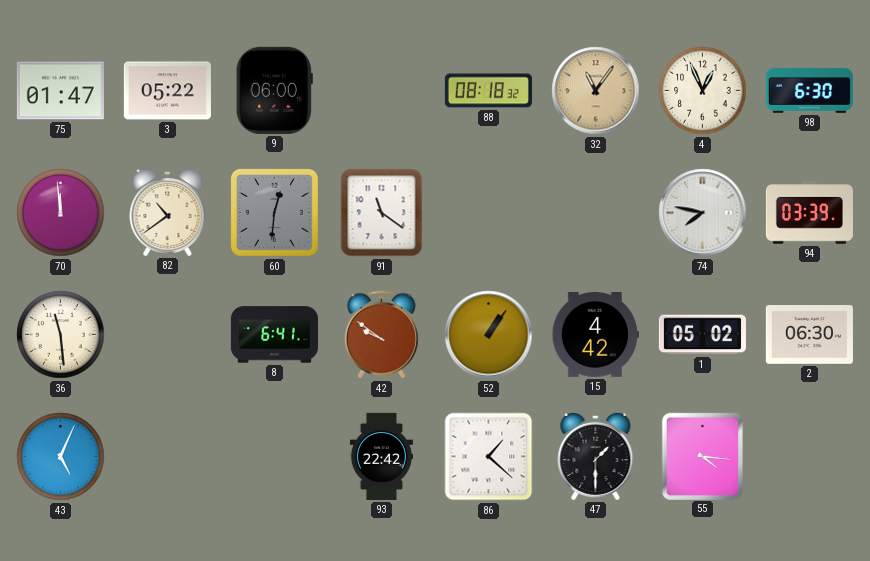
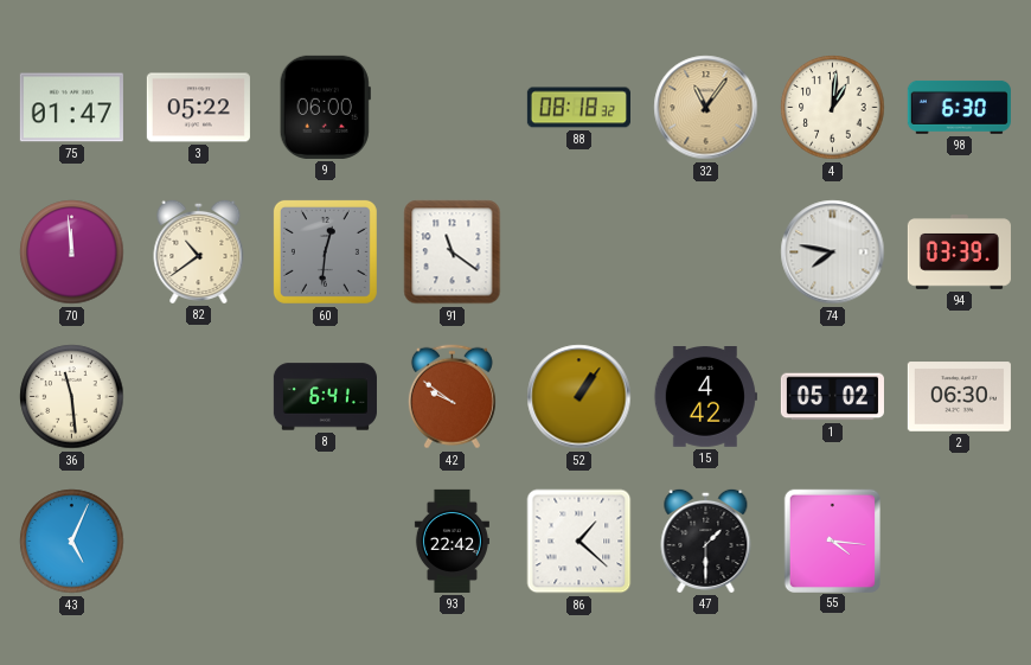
4: 12:56 -> 1:01 (833, 108)
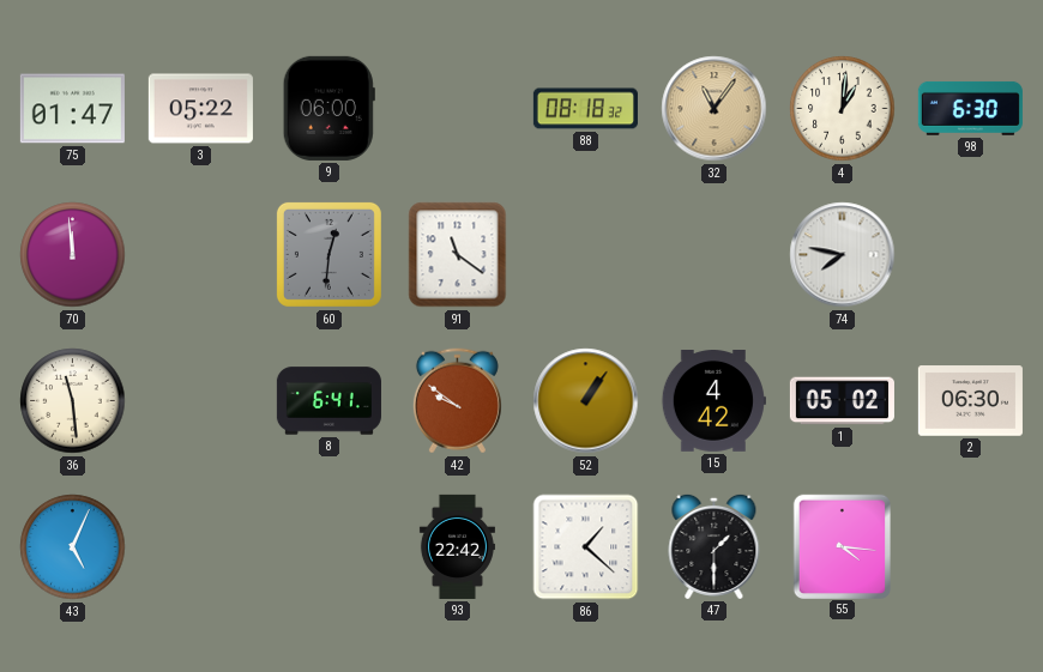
82: 10:39 -> none (199, 251)
94: 03:39 -> none (959, 252)
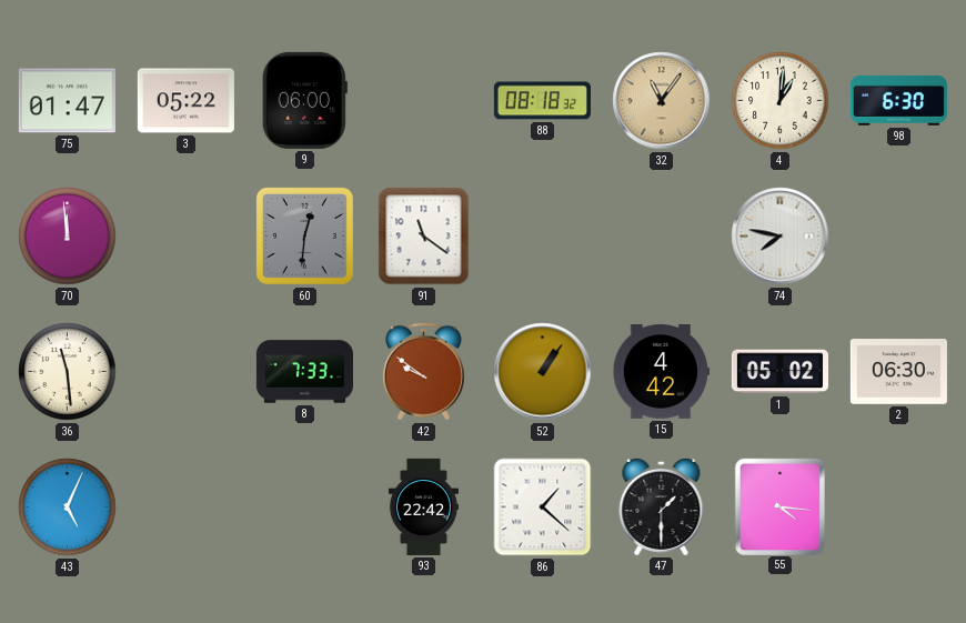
8: 6:41 -> 7:33 (304, 372)
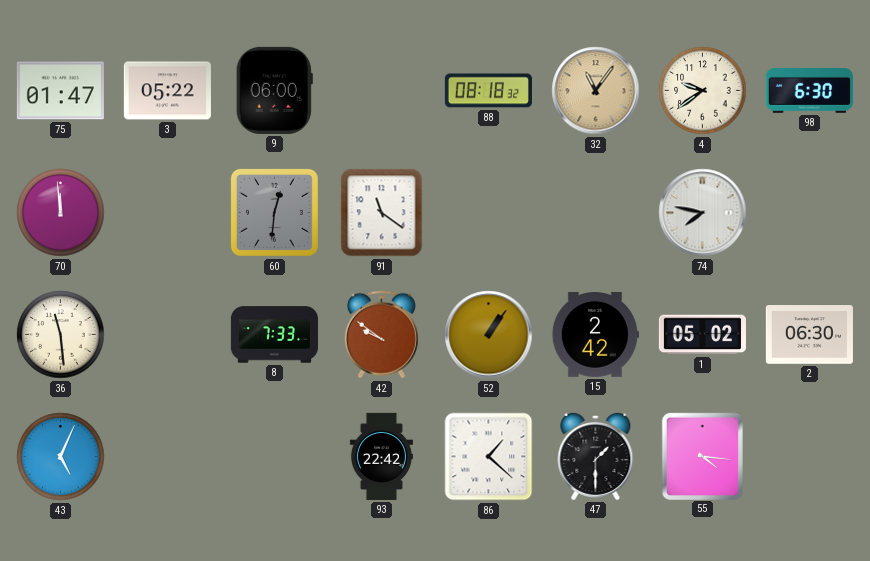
4: 1:01 -> 9:39 (703, 91)
15: 4:42 -> 2:42 (595, 335)
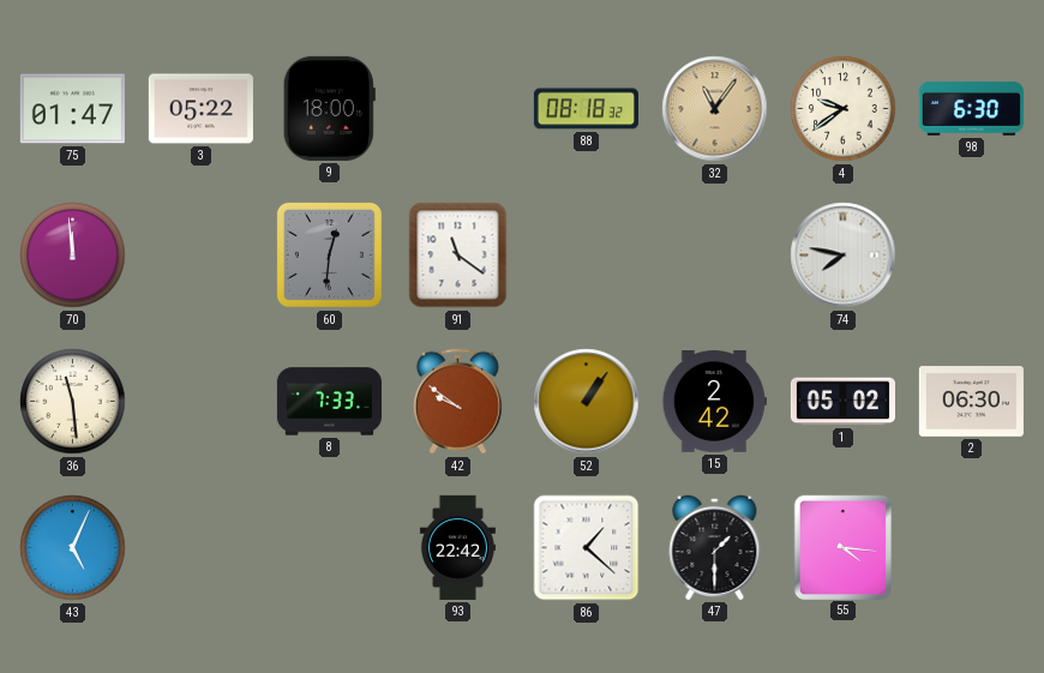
9: 06:00 -> 18:00 (329, 108)
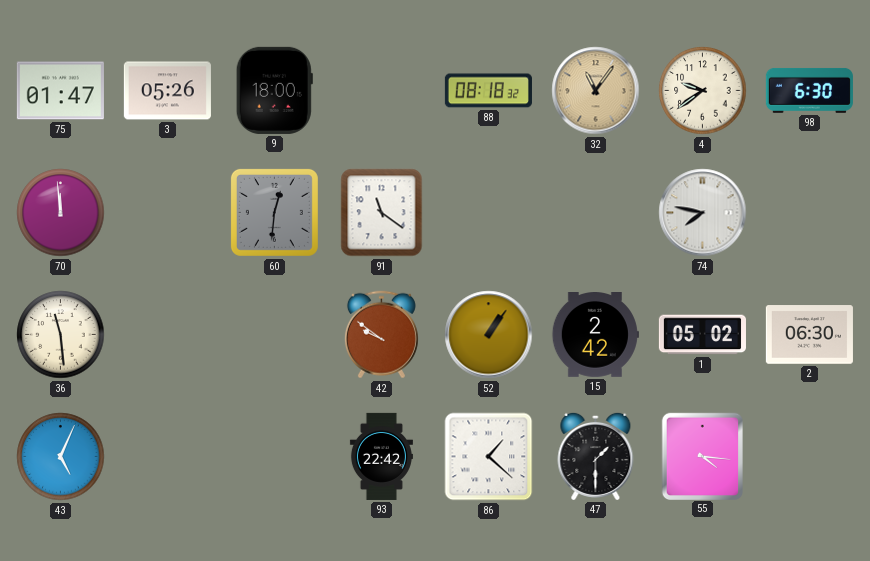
3: 05:22 -> 05:26 (167, 91)
8: 7:33 -> none (329, 402)
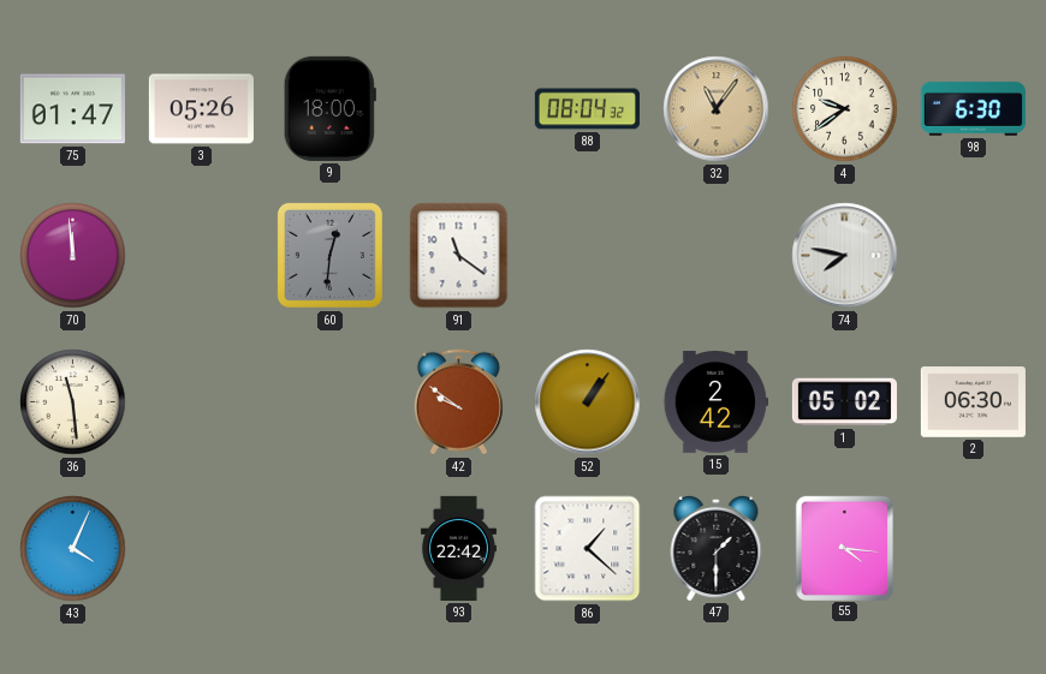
88: 08:18 -> 08:04 (587, 109)
43: 5:04 -> 4:04 (73, 549)
